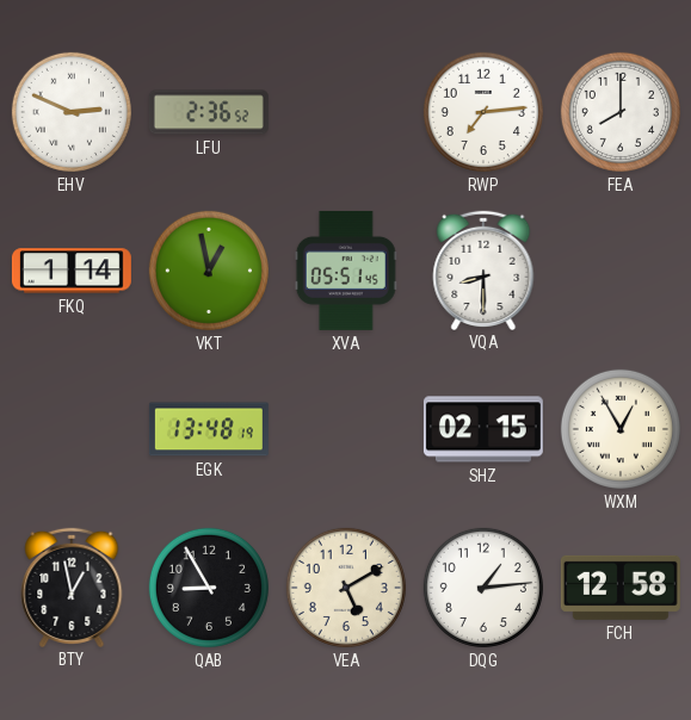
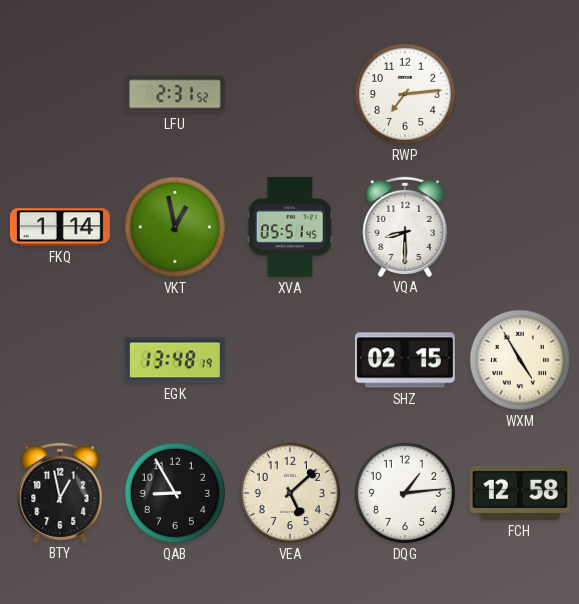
EHV: 2:49 -> none (72, 112)
LFU: 2:36 -> 2:31 (175, 94)
FEA: 8:00 -> none (621, 112)
WXM: 12:55 -> 4:55 (520, 360)
VEA: 5:10 -> 5:08 (290, 493)
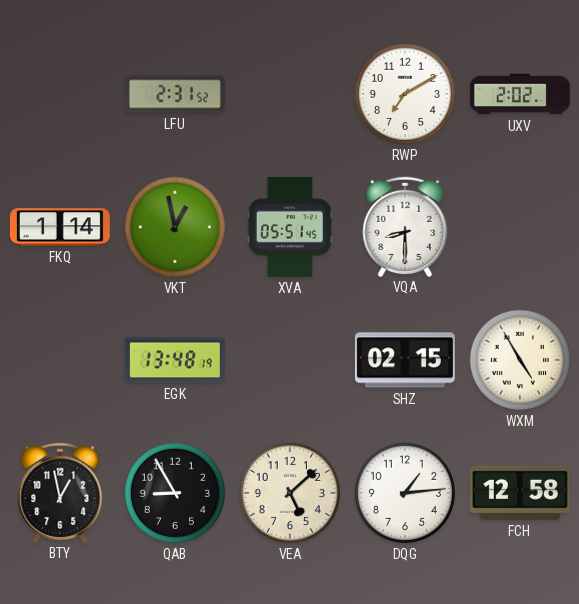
RWP: 7:14 -> 7:10 (405, 94)
UXV: none -> 2:02 (520, 94)
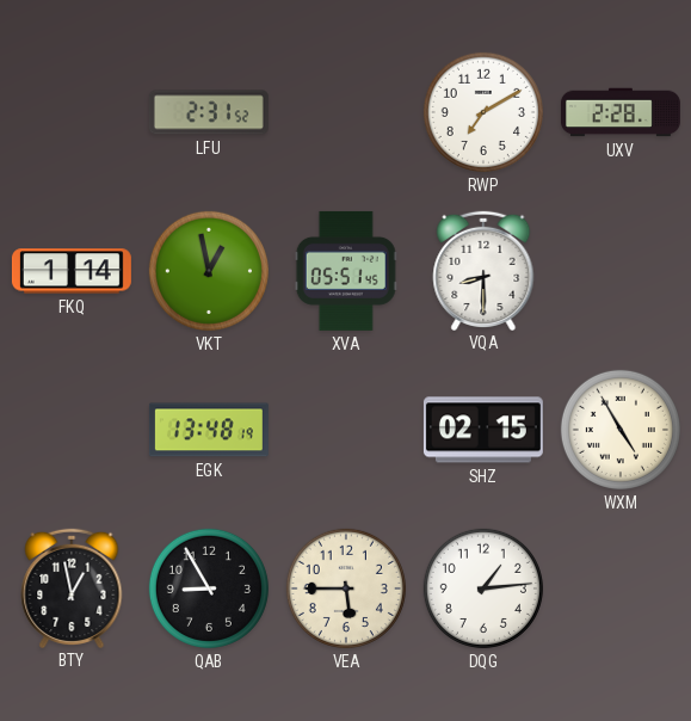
UXV: 2:02 -> 2:28 (621, 112)
VEA: 5:08 -> 5:45 (346, 588)
FCH: 12:58 -> none (520, 493)
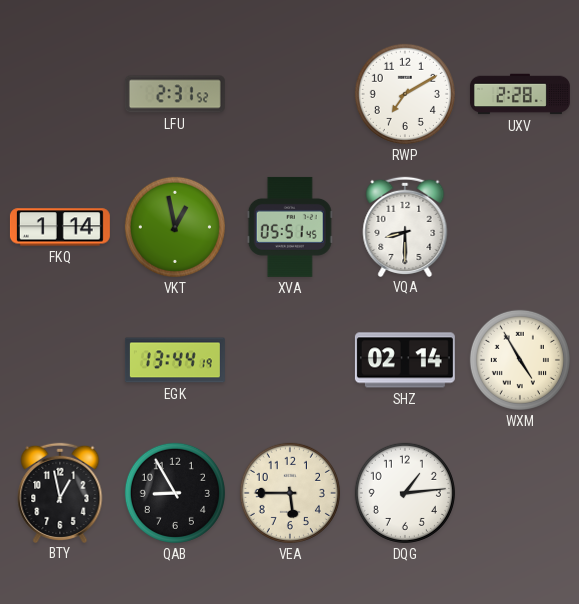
EGK: 13:48 -> 13:44 (175, 360)
SHZ: 02:15 -> 02:14 (405, 360)
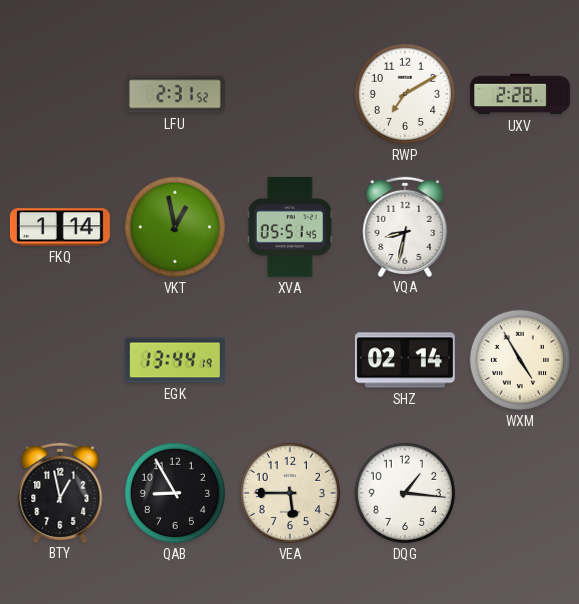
VQA: 8:30 -> 8:32 (405, 226)
DQG: 1:14 -> 1:16 (405, 493)
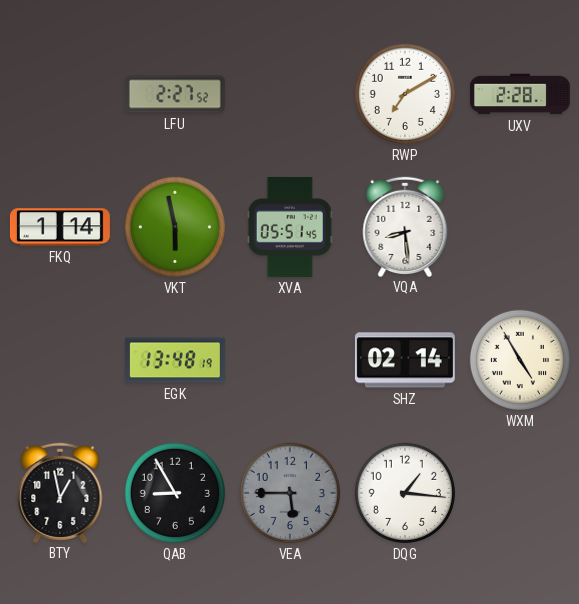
LFU: 2:31 -> 2:27 (175, 94)
VKT: 12:58 -> 5:58 (175, 227)
VQA: 8:32 -> 8:29 (405, 226)
EGK: 13:44 -> 13:48 (175, 360)
VEA dial: cream -> grey (290, 493)
